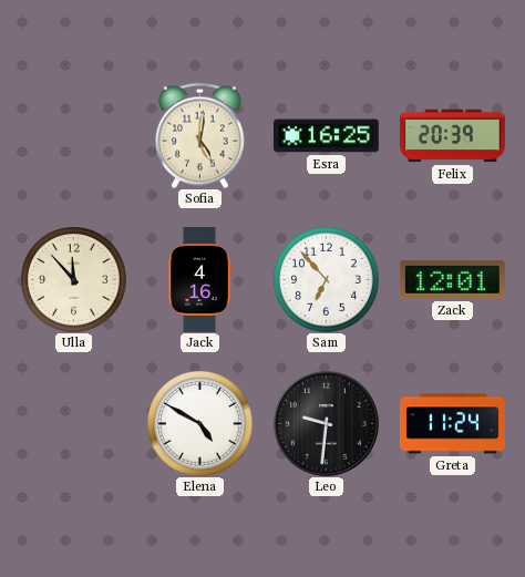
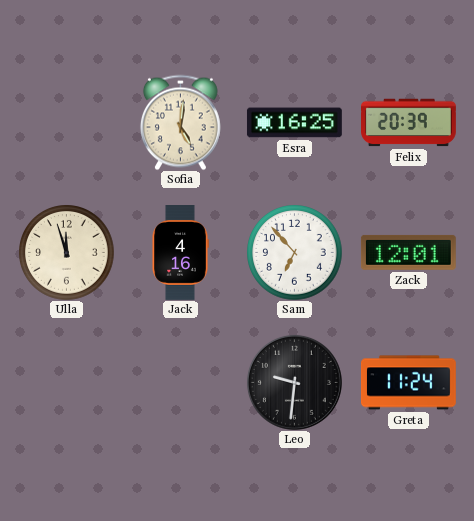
Ulla: 11:53 -> 11:57 (66, 252)
Elena: 4:50 -> none (199, 423)
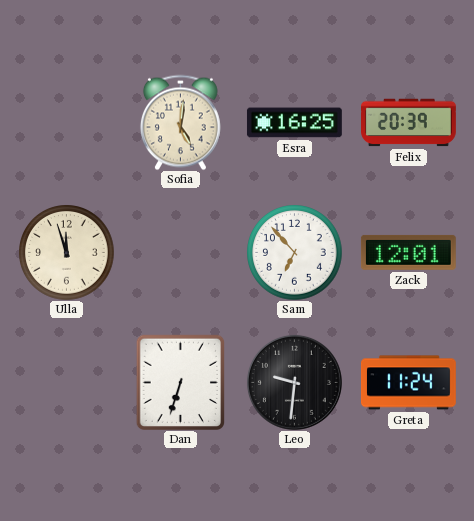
Jack: 4:16 -> none (180, 253)
Dan: none -> 6:33 (180, 382)
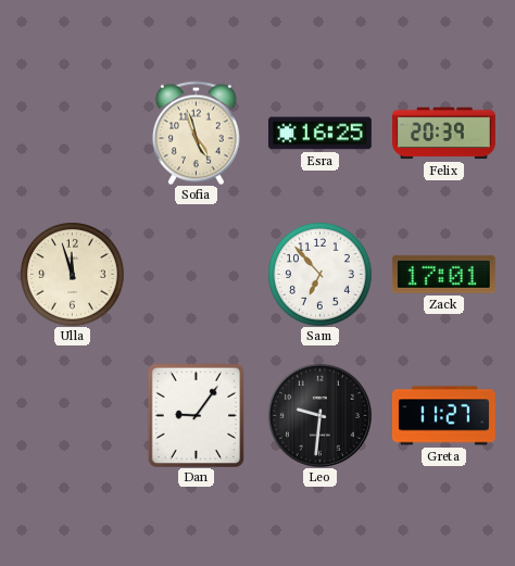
Sofia: 5:01 -> 4:57 (196, 133)
Zack: 12:01 -> 17:01 (443, 274)
Dan: 6:33 -> 9:06 (196, 415)
Greta: 11:24 -> 11:27 (443, 416)
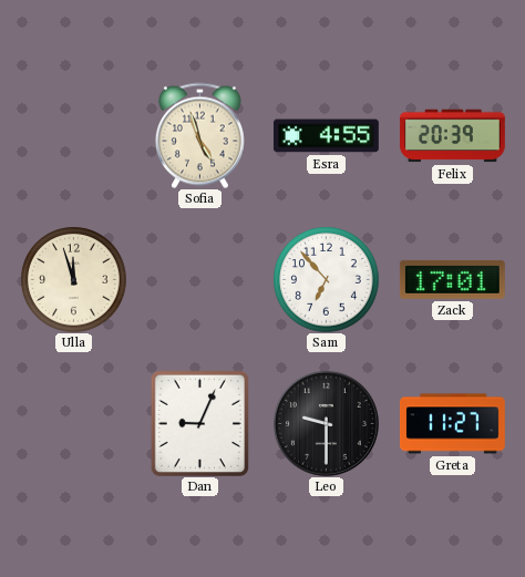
Esra: 16:25 -> 4:55 (326, 136)
Dan: 9:06 -> 9:04 (199, 423)
Leo: 9:31 -> 9:30 (326, 423)
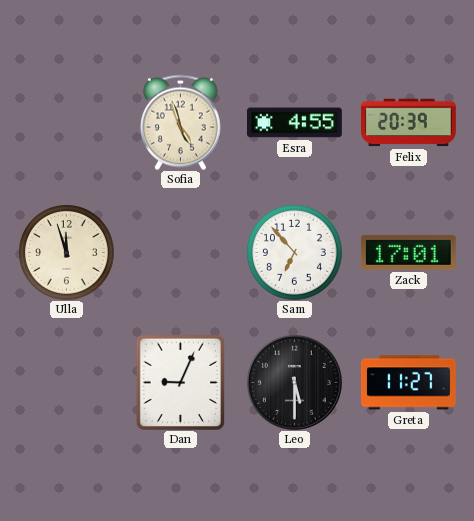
Leo: 9:30 -> 5:30 (294, 382)
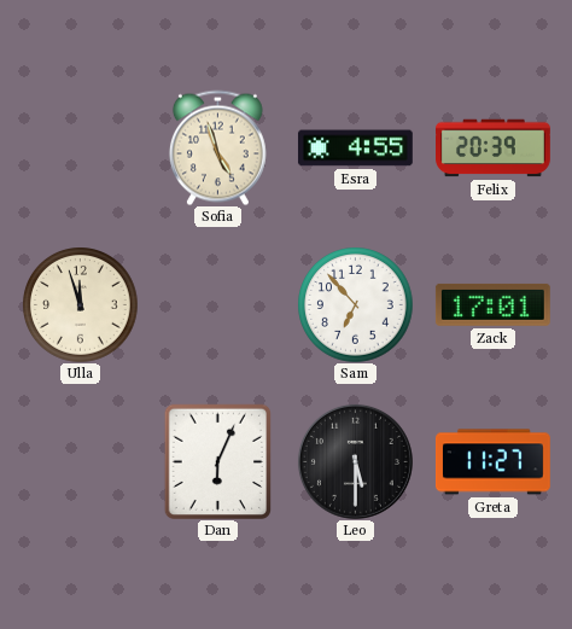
Dan: 9:04 -> 6:04 (217, 461)
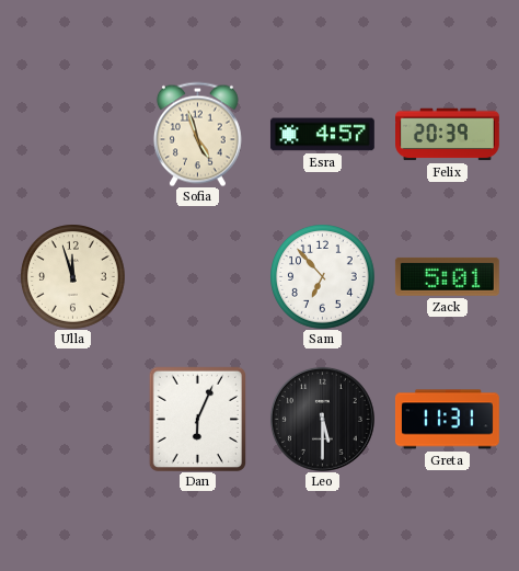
Esra: 4:55 -> 4:57 (322, 135)
Zack: 17:01 -> 5:01 (447, 276)
Greta: 11:27 -> 11:31 (447, 420)
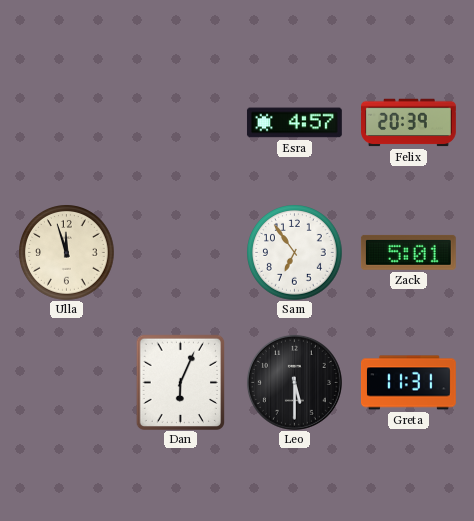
Sofia: 4:57 -> none (197, 134)
Sam: 6:53 -> 6:54 (294, 252)
